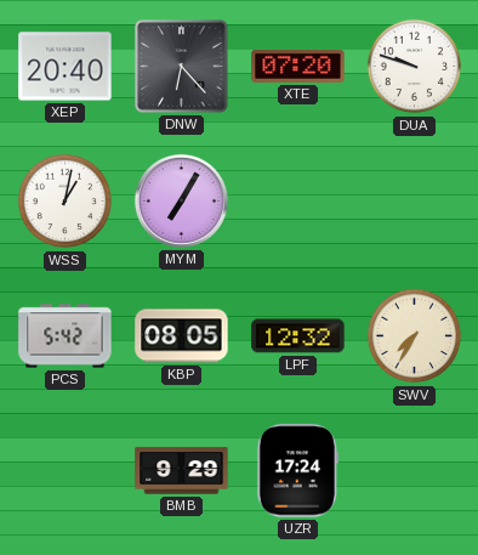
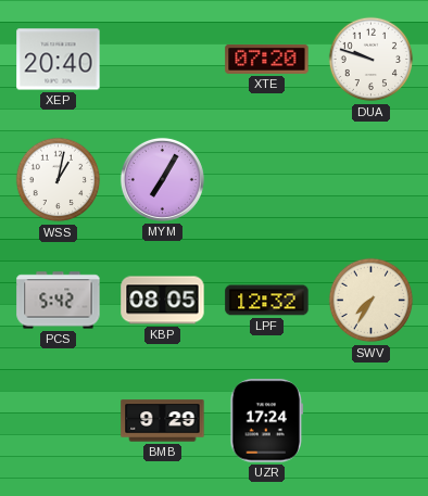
DNW: 6:23 -> none (182, 67)
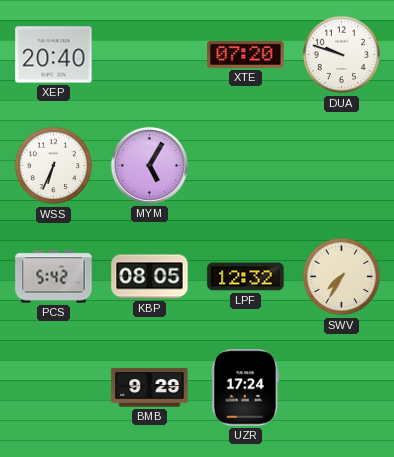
WSS: 1:02 -> 6:34 (54, 166)
MYM: 7:05 -> 5:05 (149, 165)
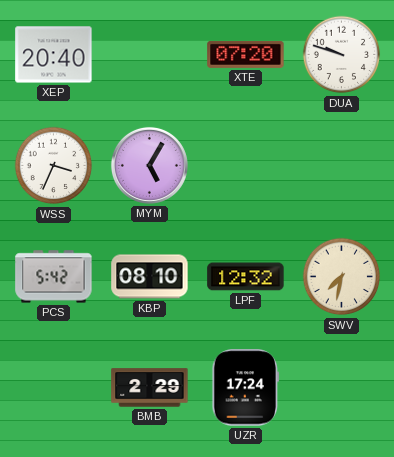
WSS: 6:34 -> 3:34 (54, 166)
KBP: 08:05 -> 08:10 (150, 277)
SWV: 7:35 -> 7:32 (342, 277)
BMB: 9:29 -> 2:29 (150, 388)
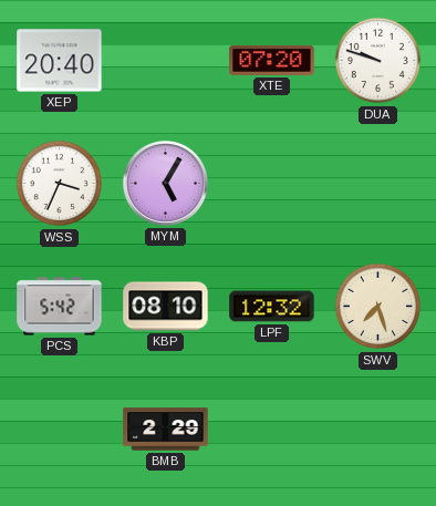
SWV: 7:32 -> 7:27 (378, 307)
UZR: 17:24 -> none (246, 388)
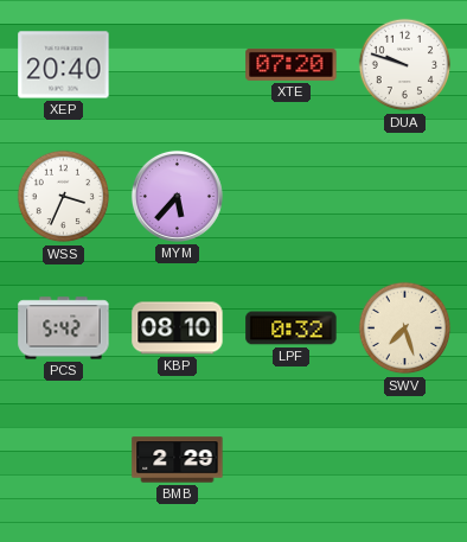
MYM: 5:05 -> 5:37 (177, 196)
LPF: 12:32 -> 0:32 (292, 329)
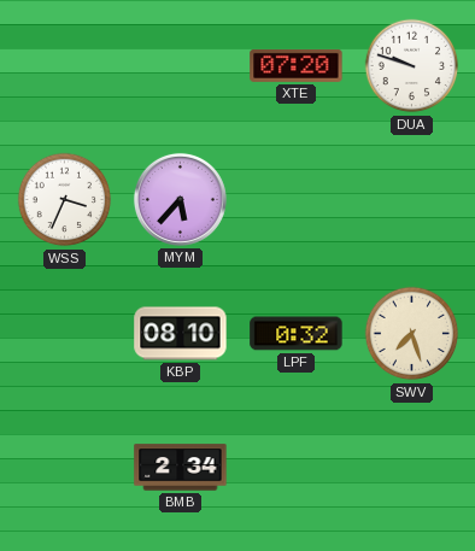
XEP: 20:40 -> none (64, 65)
PCS: 5:42 -> none (64, 329)
BMB: 2:29 -> 2:34 (181, 468)
